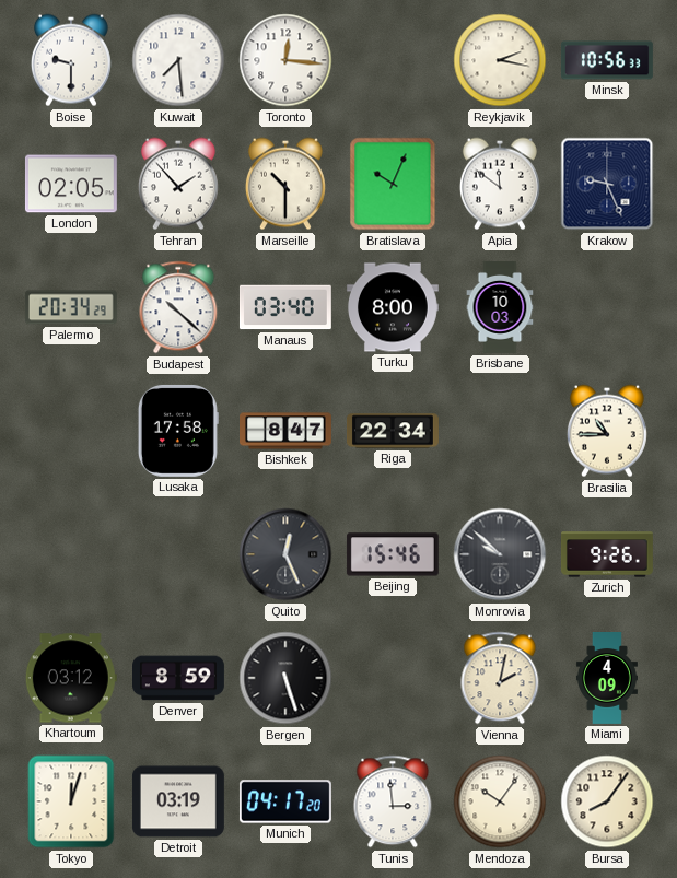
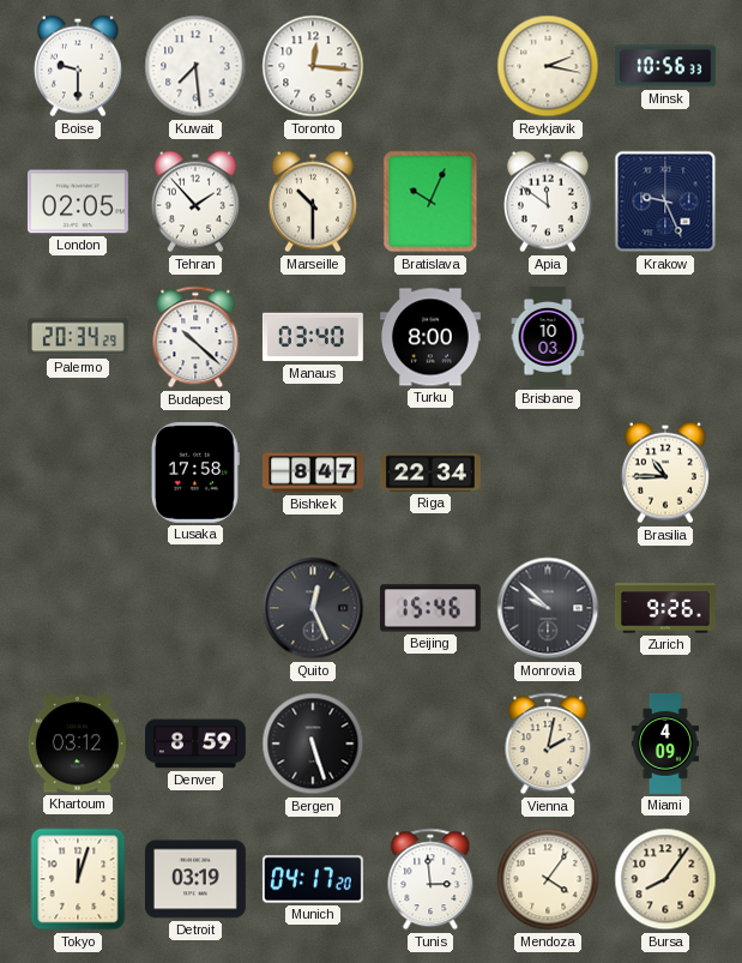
Mendoza: 10:06 -> 4:06 (548, 879)
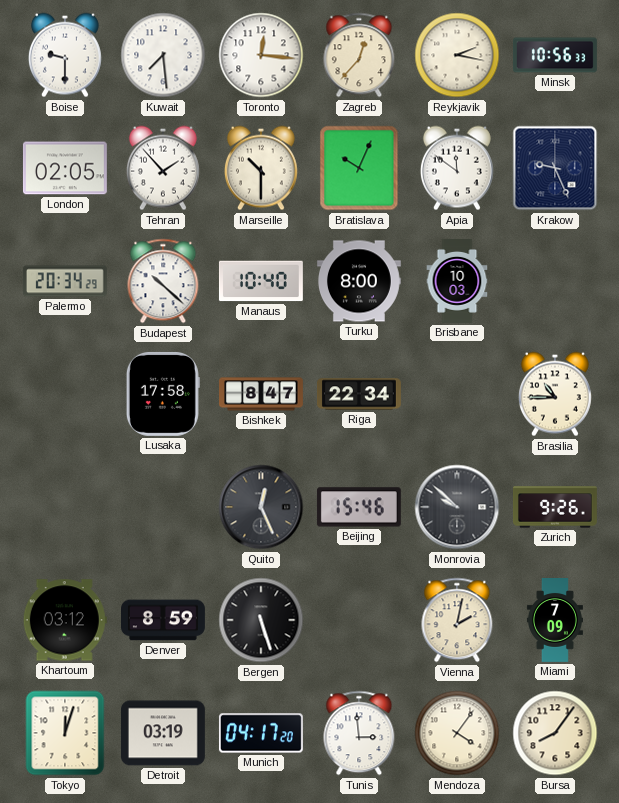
Zagreb: none -> 12:37 (359, 55)
Manaus: 03:40 -> 10:40 (261, 281)
Miami: 4:09 -> 7:09 (555, 621)
